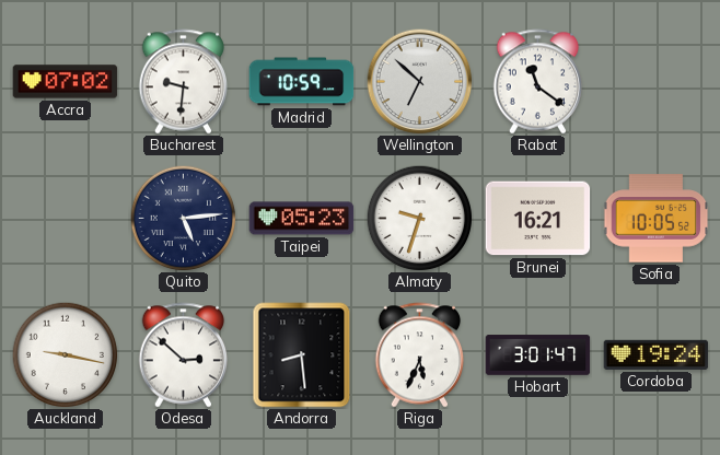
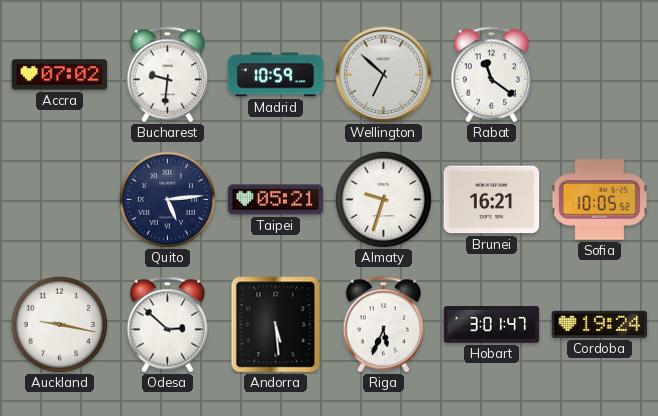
Taipei: 05:23 -> 05:21 (276, 200)
Andorra: 8:29 -> 5:29 (276, 325)
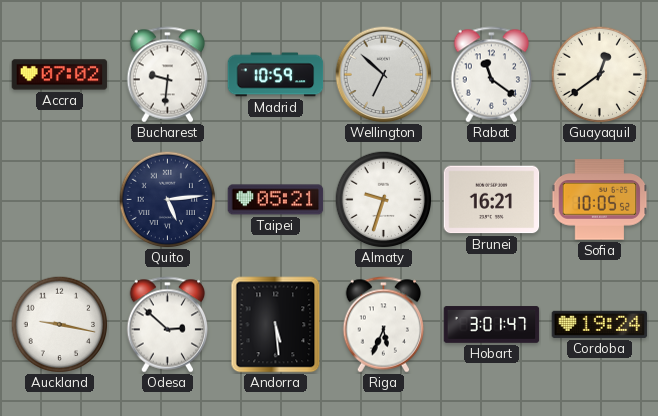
Guayaquil: none -> 12:39 (599, 74)
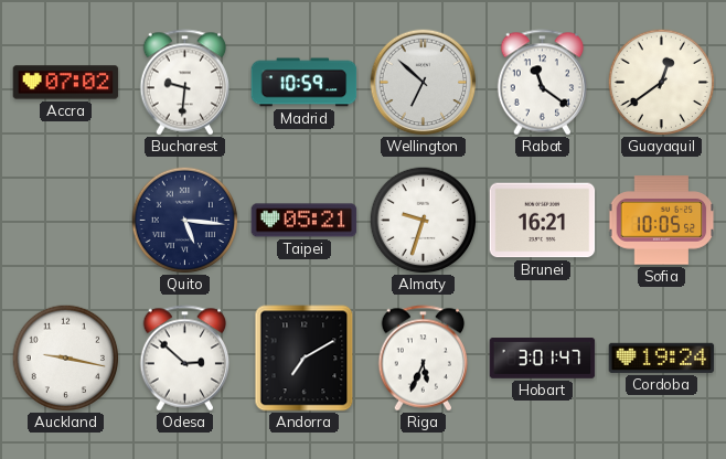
Quito: 5:14 -> 5:16 (184, 220)
Andorra: 5:29 -> 7:10 (305, 359)
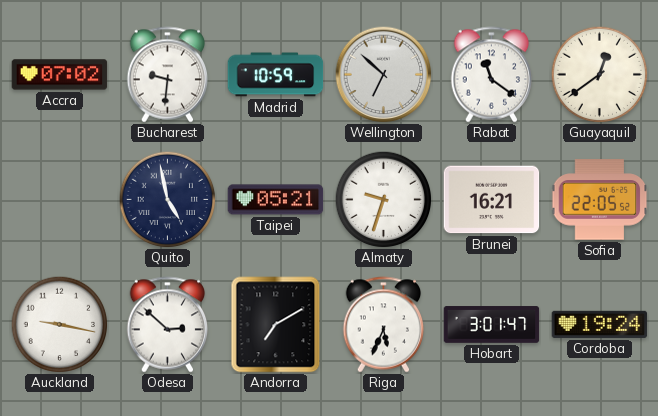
Quito: 5:16 -> 4:58 (167, 199)
Sofia: 10:05 -> 22:05 (600, 200)
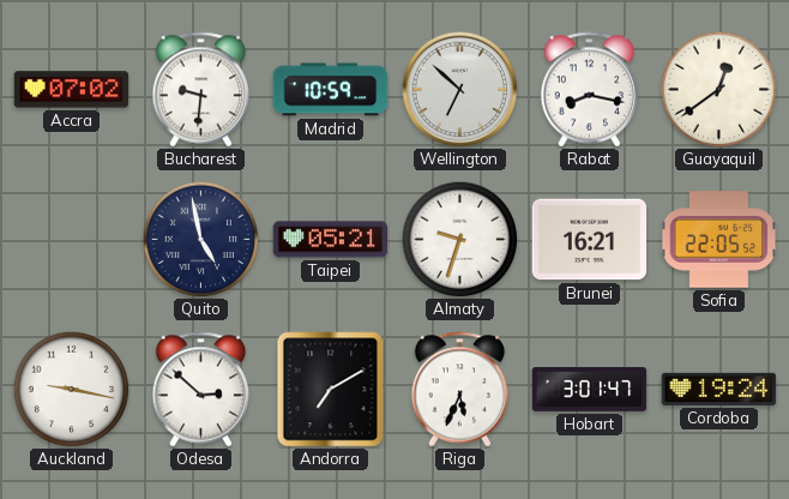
Rabat: 11:21 -> 8:17 (590, 90)
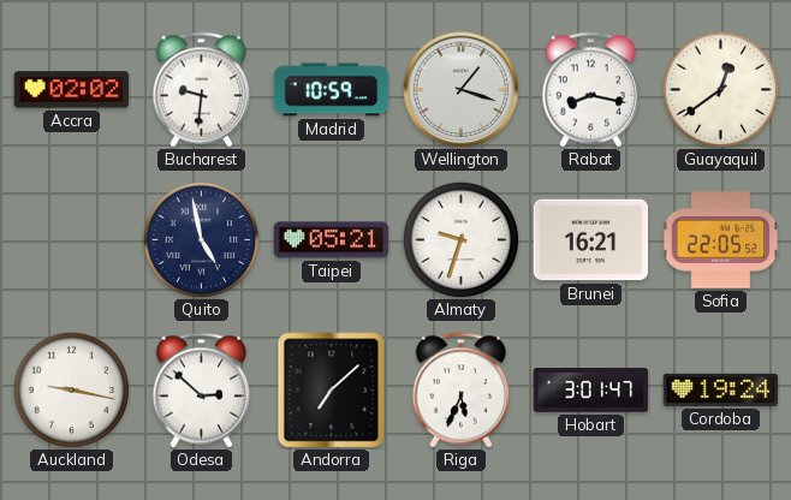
Accra: 07:02 -> 02:02 (72, 90)
Wellington: 6:52 -> 1:18 (462, 90)
Andorra: 7:10 -> 7:08 (332, 391)
